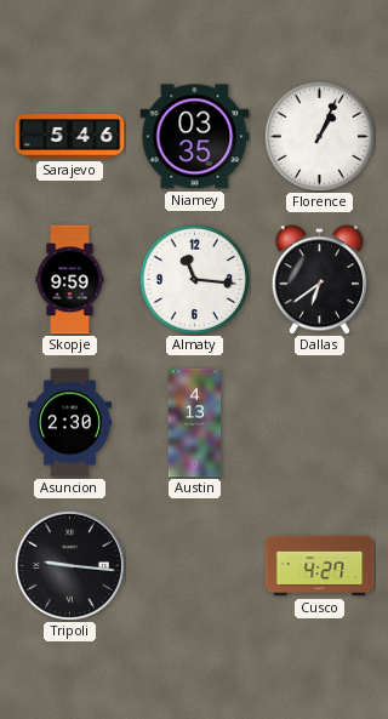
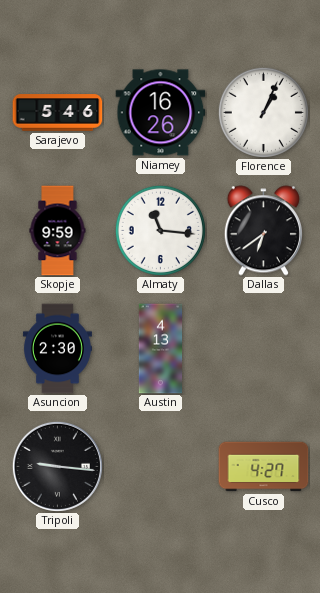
Niamey: 03:35 -> 16:26 (161, 113)
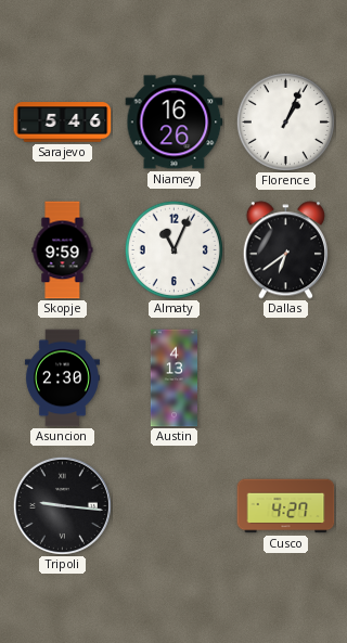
Almaty: 11:16 -> 11:04 (173, 249)
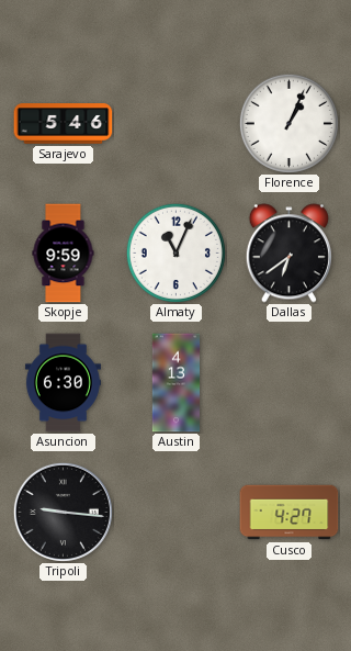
Niamey: 16:26 -> none (175, 123)
Asuncion: 2:30 -> 6:30 (63, 383)
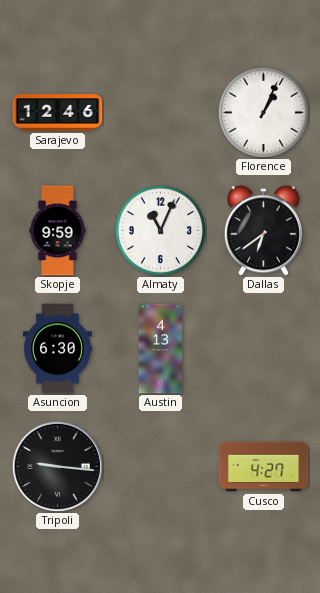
Sarajevo: 5:46 -> 12:46 (58, 113)
